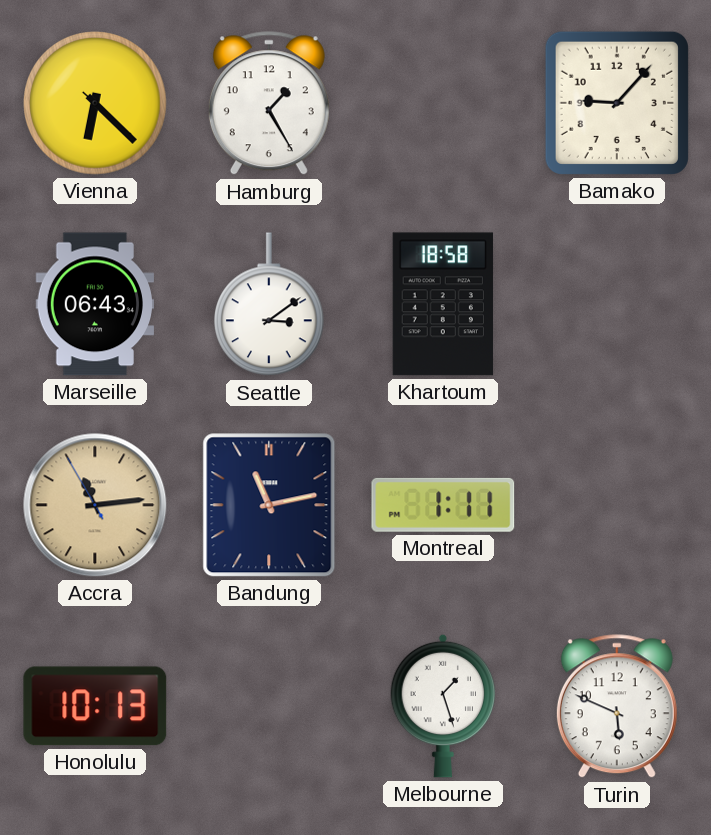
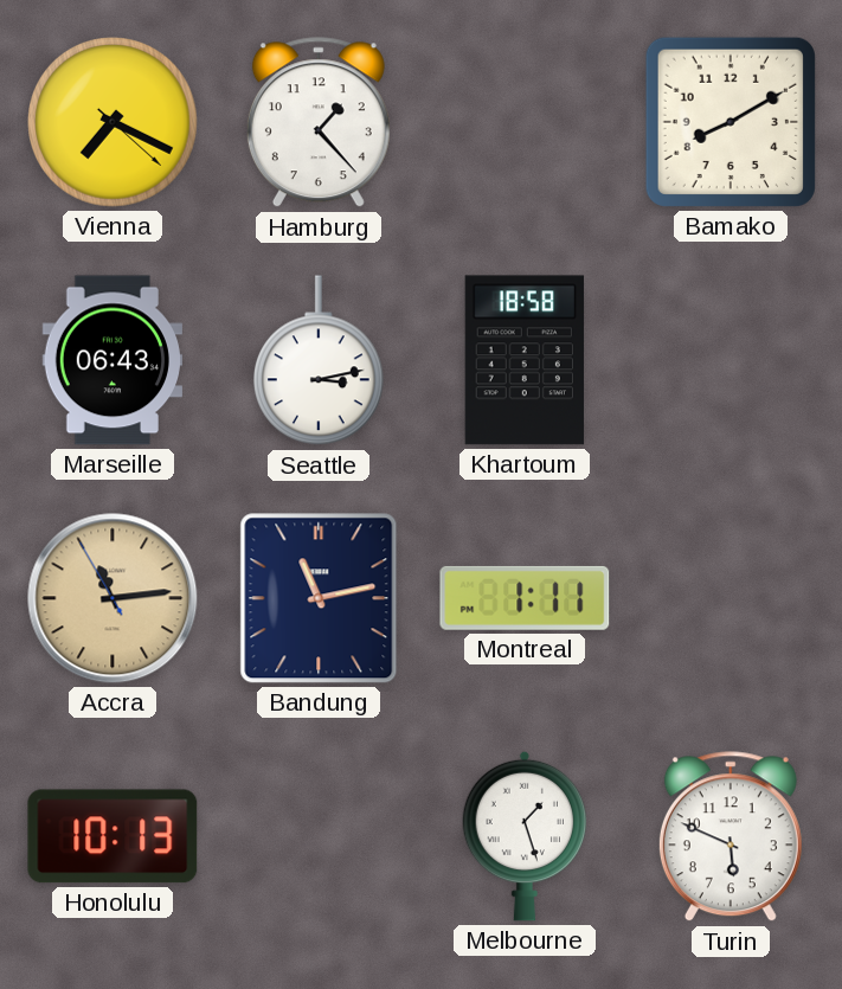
Vienna: 6:22 -> 7:19 (113, 122)
Hamburg: 1:25 -> 1:23 (319, 123)
Bamako: 9:07 -> 8:10 (731, 122)
Seattle: 3:09 -> 3:13 (320, 361)
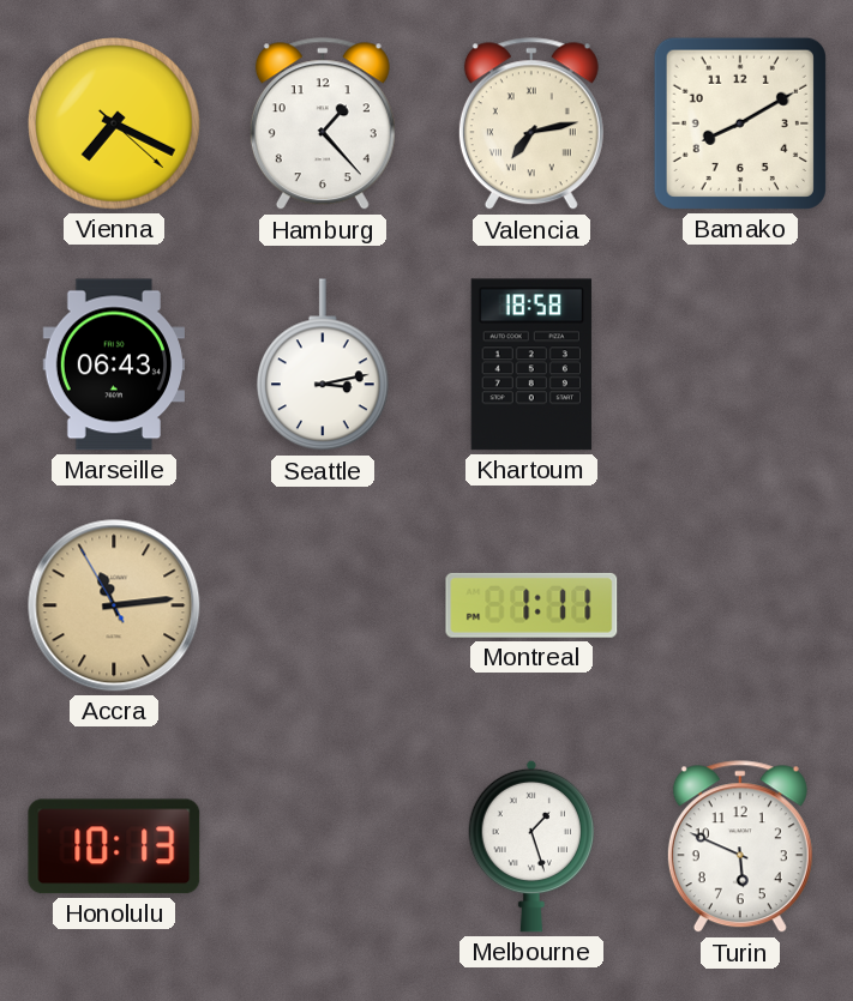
Valencia: none -> 7:13 (531, 125)
Bandung: 11:13 -> none (319, 598)
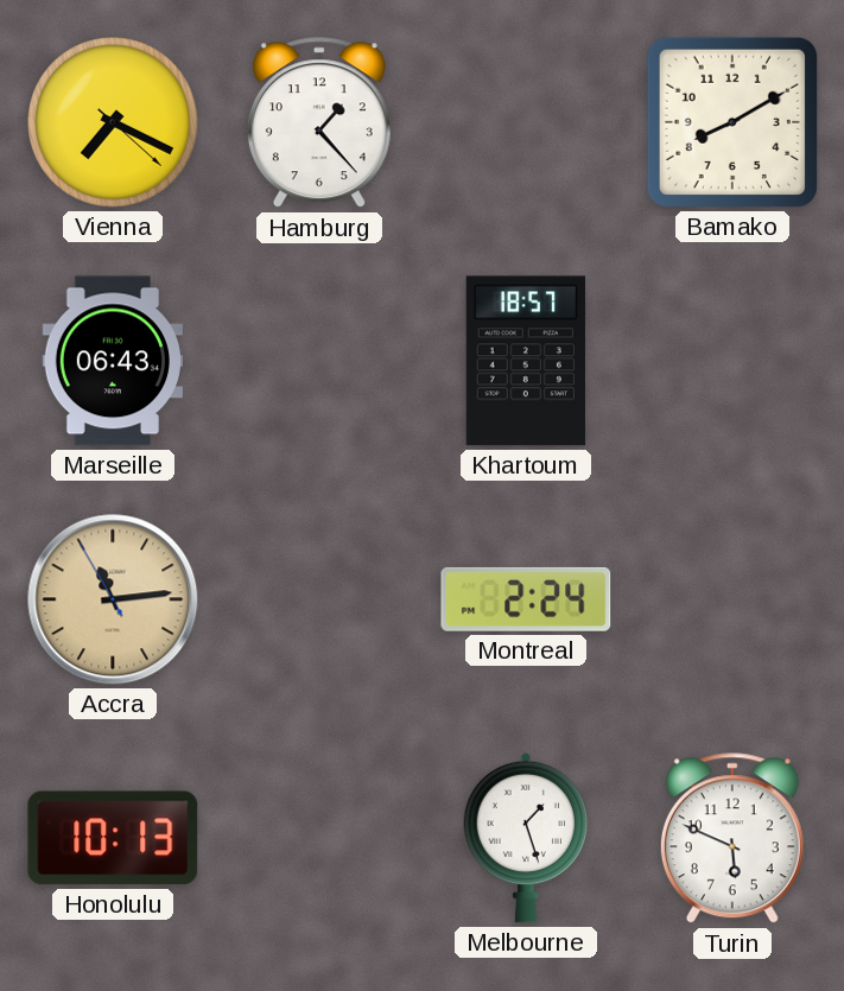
Valencia: 7:13 -> none (531, 125)
Seattle: 3:13 -> none (324, 366)
Khartoum: 18:58 -> 18:57 (526, 361)
Montreal: 1:11 -> 2:24 (526, 599)
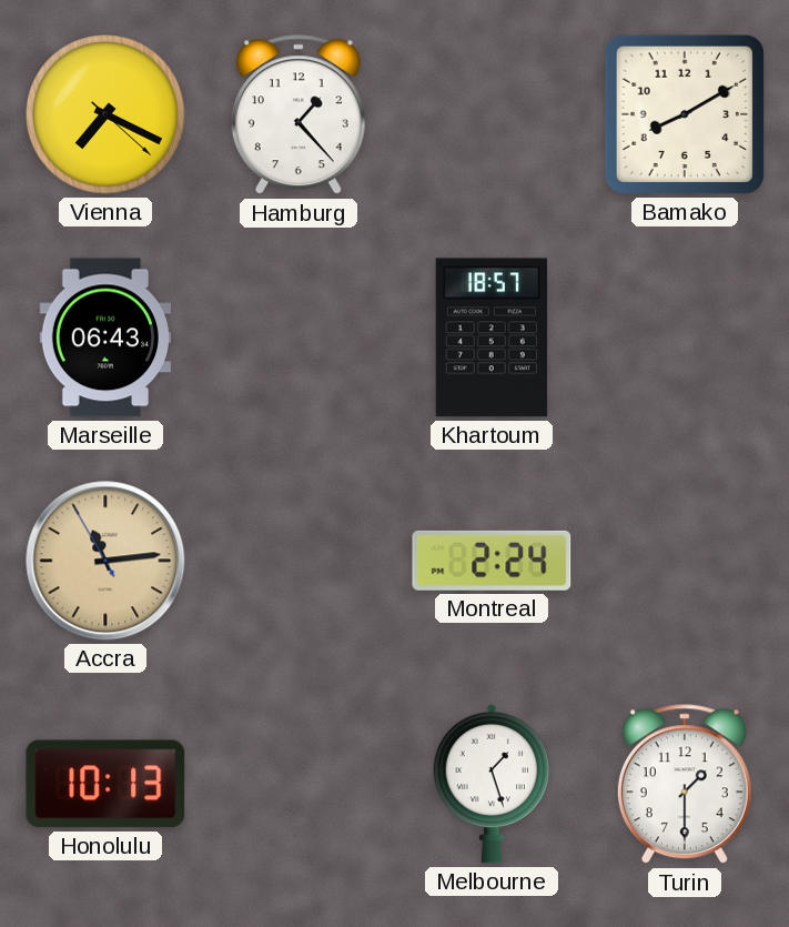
Turin: 5:49 -> 1:30 (685, 785)
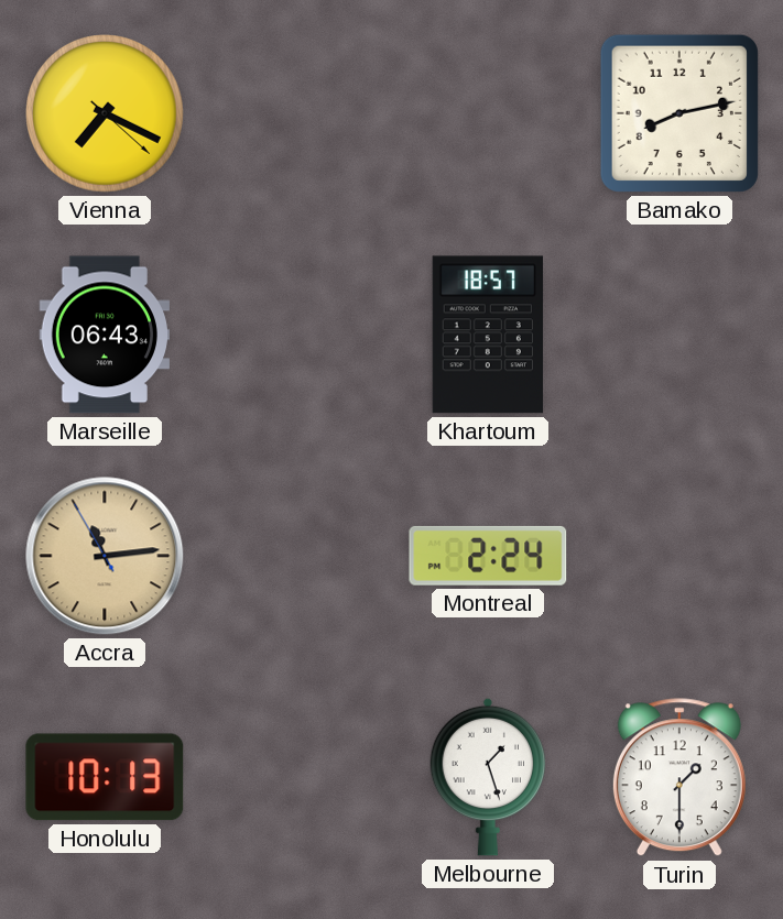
Hamburg: 1:23 -> none (299, 115)
Bamako: 8:10 -> 8:13 (679, 113)
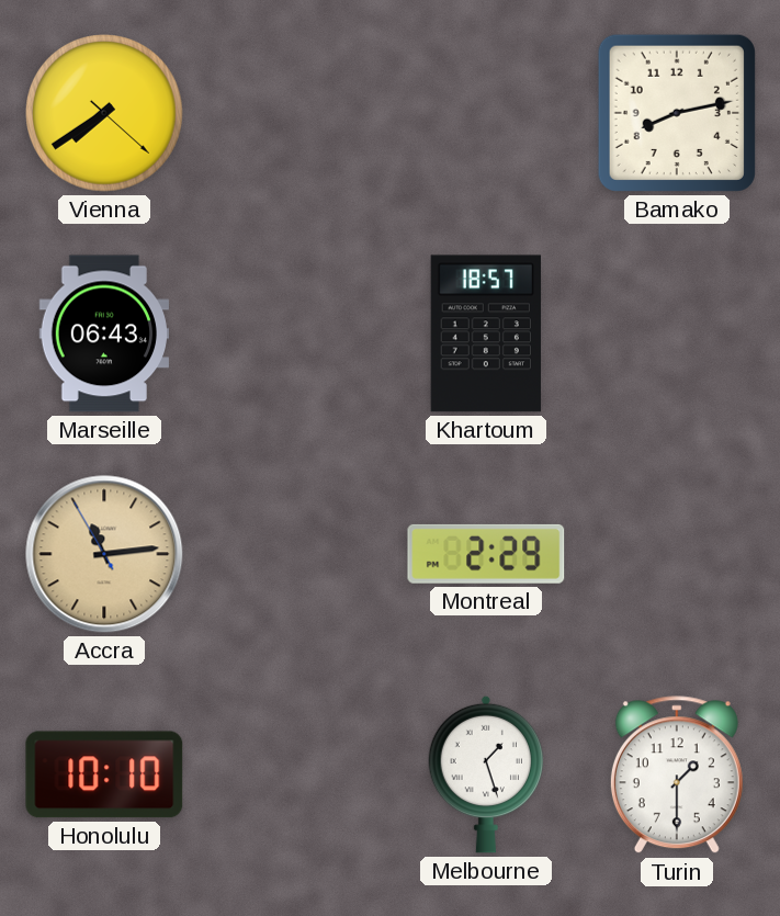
Vienna: 7:19 -> 7:39 (104, 113)
Montreal: 2:24 -> 2:29 (486, 554)
Honolulu: 10:13 -> 10:10 (104, 774)
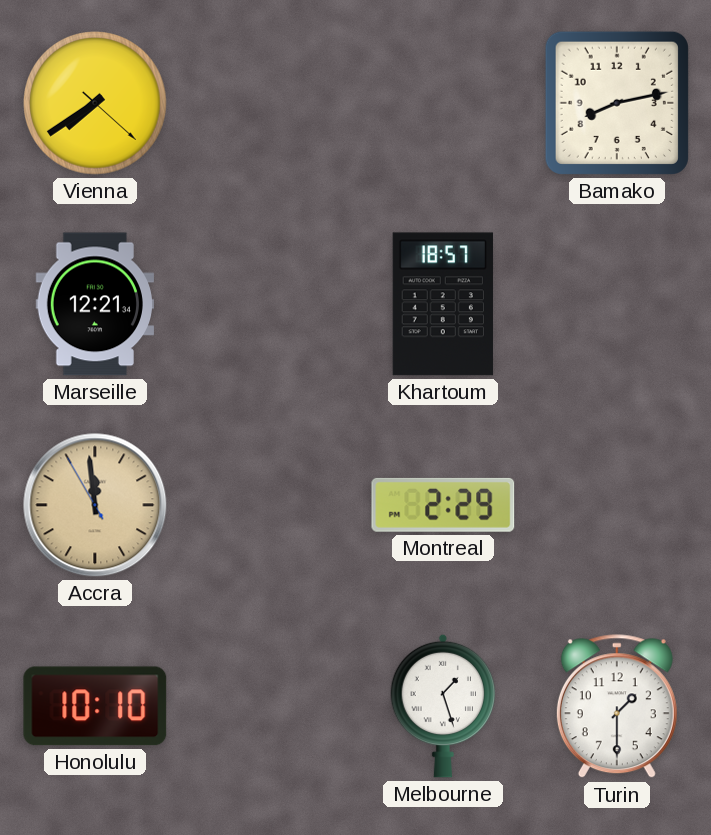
Marseille: 06:43 -> 12:21 (94, 304)
Accra: 11:13 -> 11:58 (95, 505)
